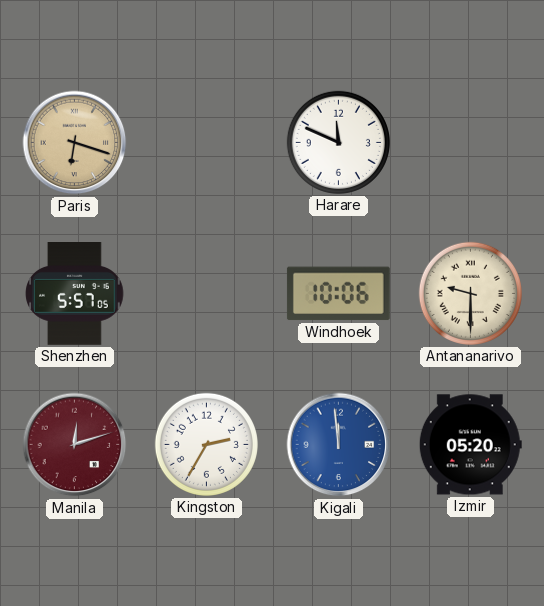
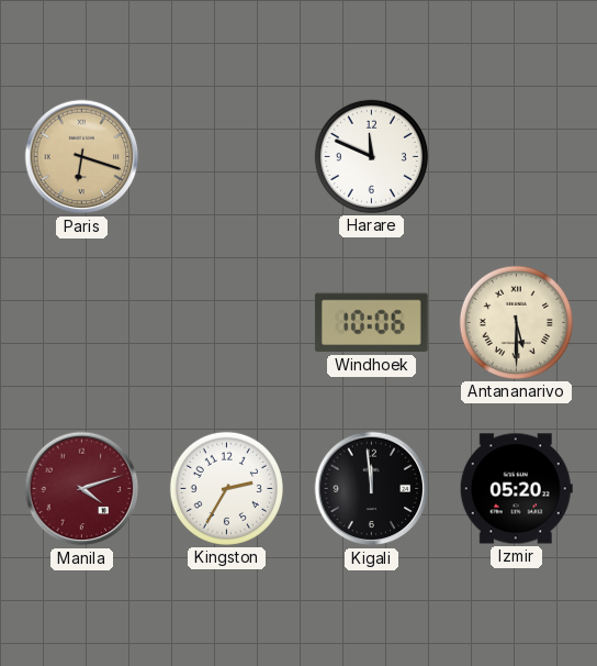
Shenzhen: 5:57 -> none (75, 294)
Antananarivo: 9:30 -> 5:30 (516, 322)
Manila: 12:12 -> 4:12 (82, 489)
Kigali dial: blue -> black (372, 489)
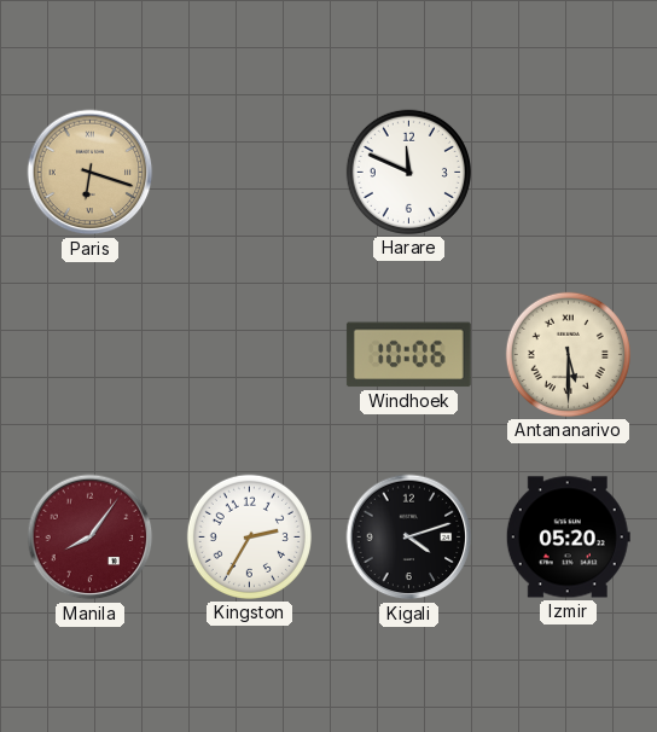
Manila: 4:12 -> 8:06 (91, 538)
Kigali: 11:59 -> 4:12 (409, 538)
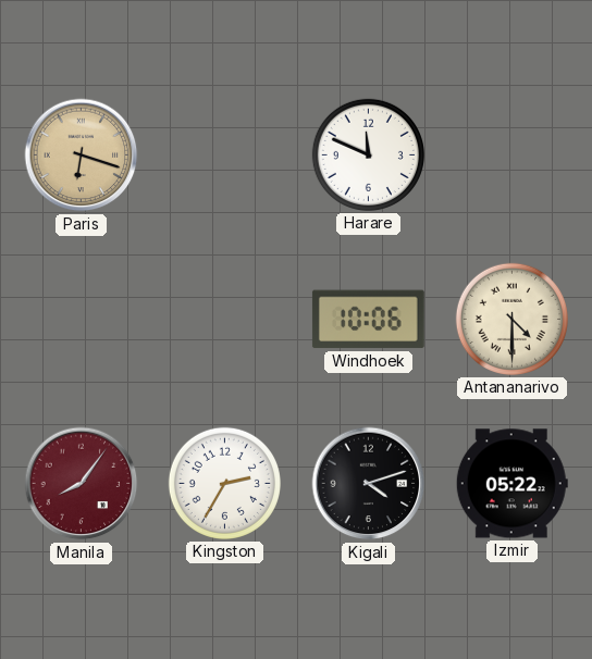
Antananarivo: 5:30 -> 4:30 (511, 319)
Izmir: 05:20 -> 05:22 (511, 484)
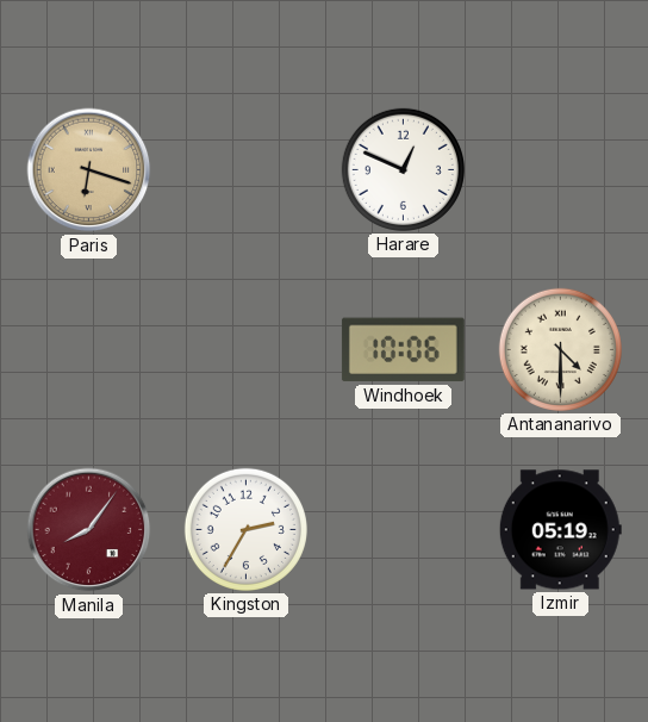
Harare: 11:49 -> 12:49 (403, 169)
Kigali: 4:12 -> none (369, 484)
Izmir: 05:22 -> 05:19 (560, 530)
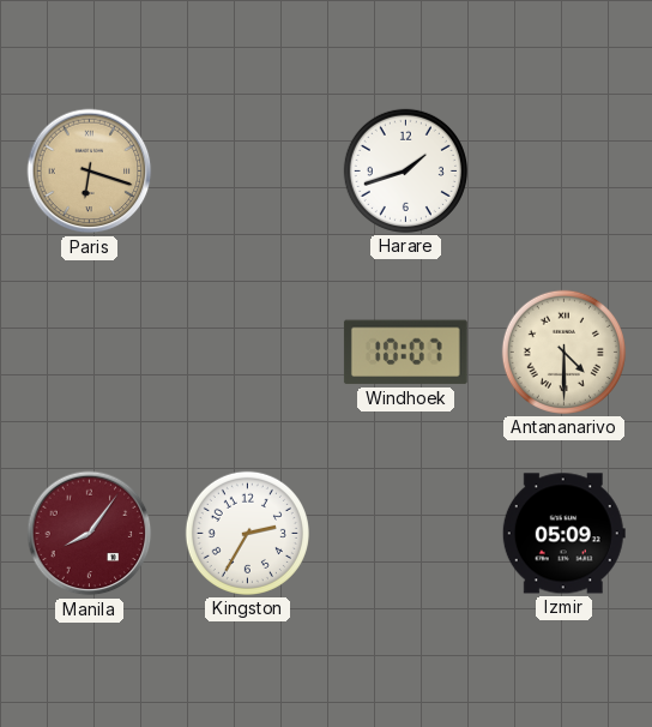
Harare: 12:49 -> 1:42 (405, 170)
Windhoek: 10:06 -> 10:07 (405, 353)
Izmir: 05:19 -> 05:09 (563, 534)
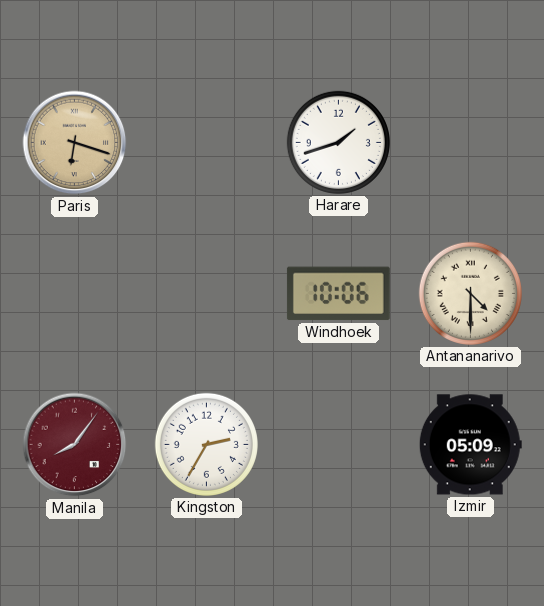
Windhoek: 10:07 -> 10:06 (338, 294)
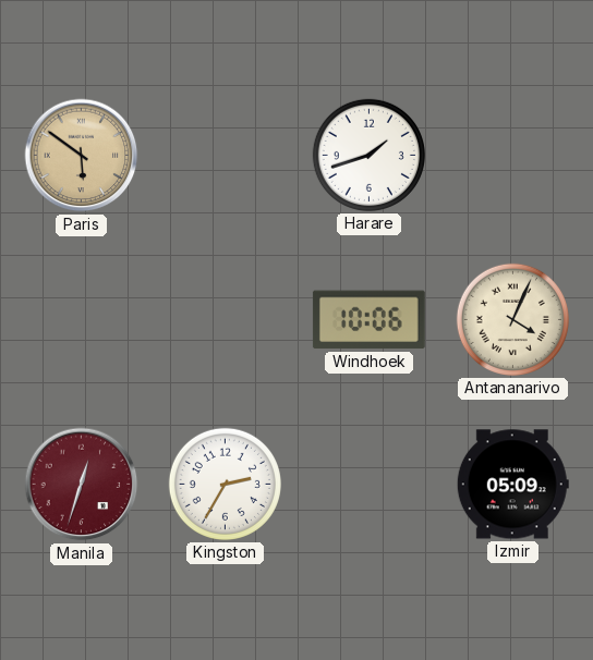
Paris: 6:18 -> 5:51 (82, 156)
Antananarivo: 4:30 -> 4:04 (512, 319)
Manila: 8:06 -> 12:33 (82, 485)
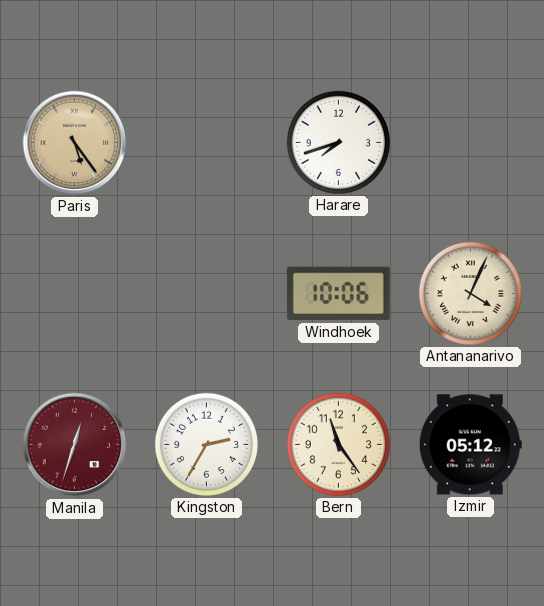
Paris: 5:51 -> 5:24 (75, 143)
Harare: 1:42 -> 7:42 (338, 142)
Bern: none -> 11:24 (338, 444)
Izmir: 05:09 -> 05:12 (470, 445)
